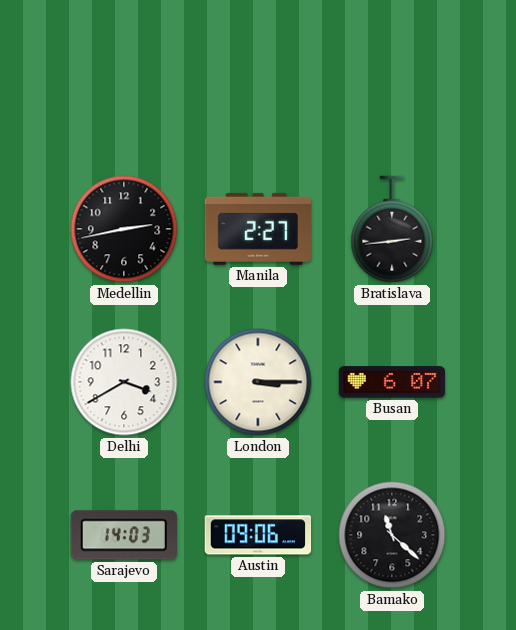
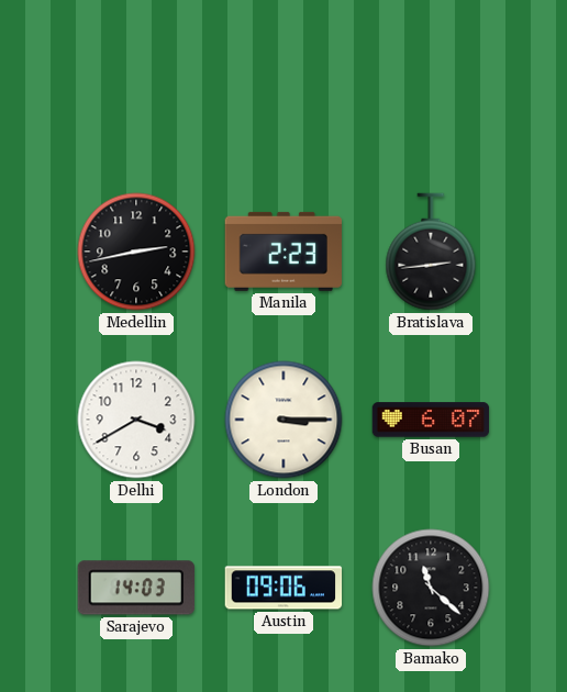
Manila: 2:27 -> 2:23 (283, 252)
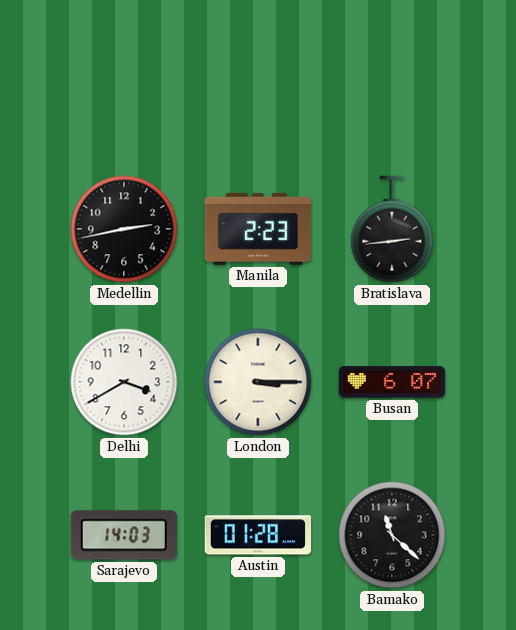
Austin: 09:06 -> 01:28 (258, 535)
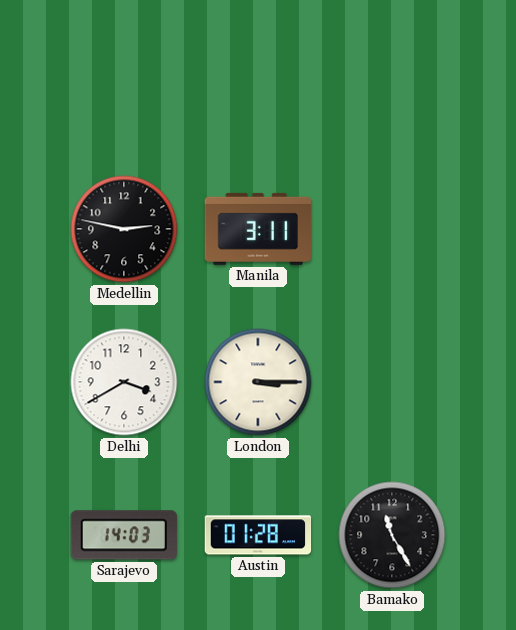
Medellin: 2:43 -> 2:47 (124, 229)
Manila: 2:23 -> 3:11 (258, 229)
Bratislava: 2:44 -> none (392, 229)
Busan: 6:07 -> none (392, 382)
Bamako: 11:22 -> 11:25 (392, 535)
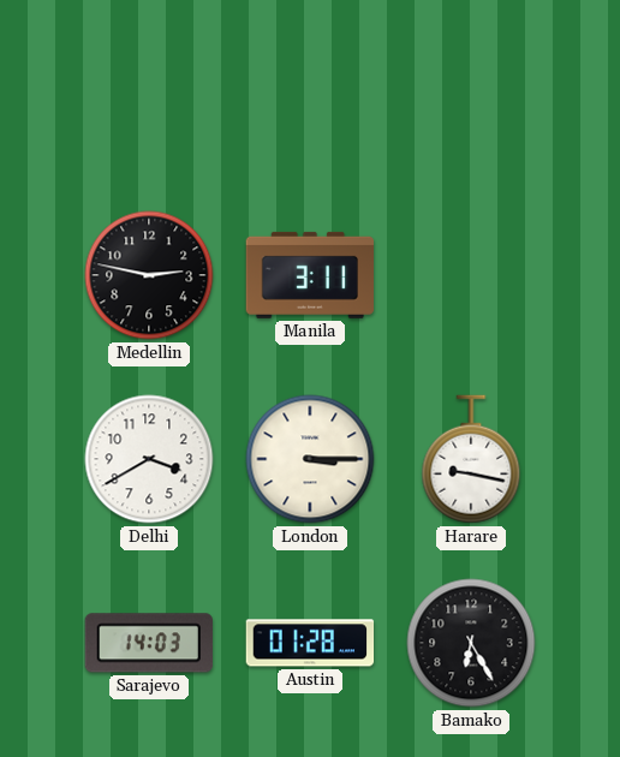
Harare: none -> 9:17 (471, 459)
Bamako: 11:25 -> 6:25 (471, 643)
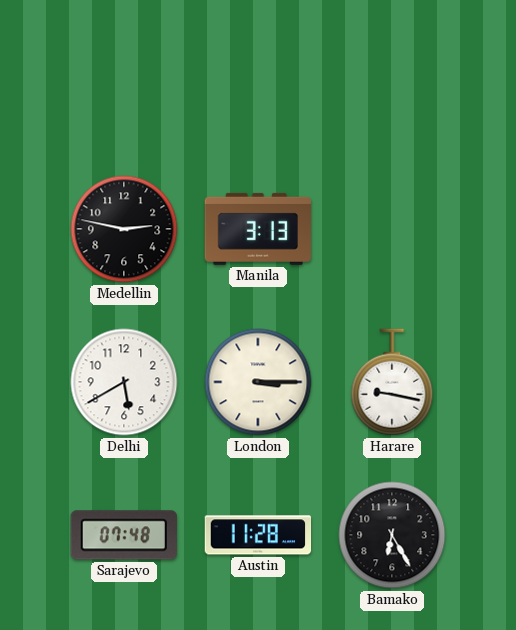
Manila: 3:11 -> 3:13 (258, 229)
Delhi: 3:40 -> 5:40 (124, 382)
Sarajevo: 14:03 -> 07:48 (124, 535)
Austin: 01:28 -> 11:28 (258, 535)
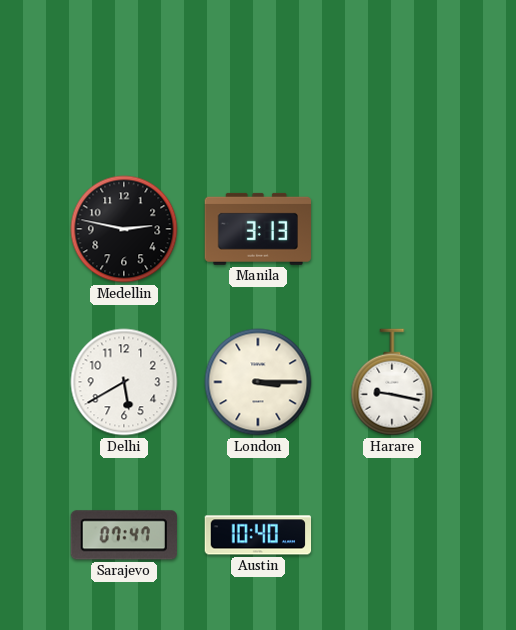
Sarajevo: 07:48 -> 07:47 (124, 535)
Austin: 11:28 -> 10:40 (258, 535)
Bamako: 6:25 -> none (392, 535)
